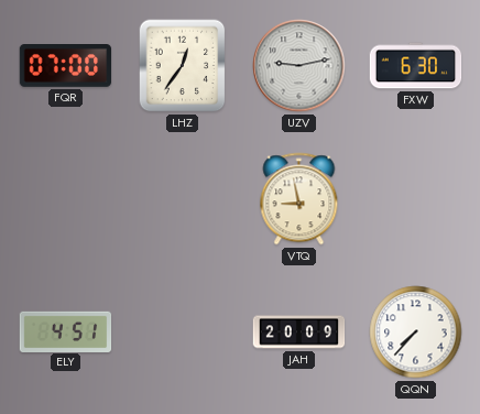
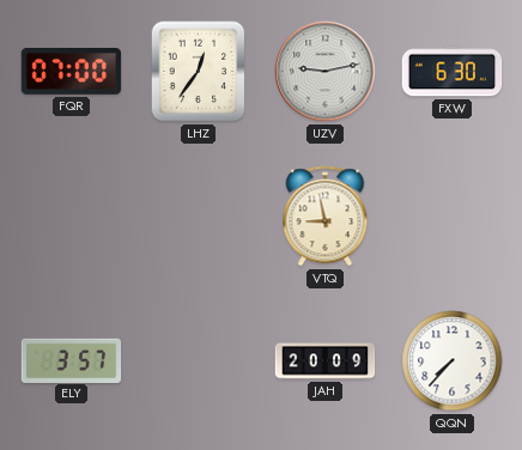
ELY: 4:51 -> 3:57 (72, 360)
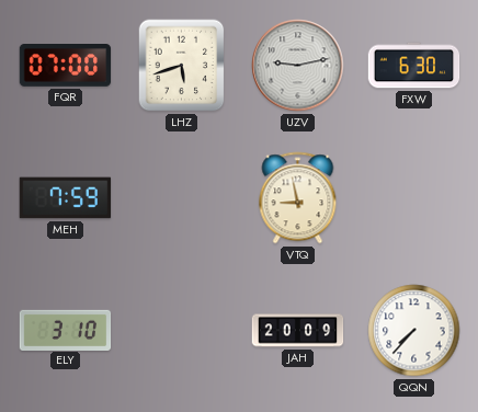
LHZ: 12:36 -> 5:42 (182, 66)
MEH: none -> 7:59 (66, 198)
ELY: 3:57 -> 3:10 (66, 330)
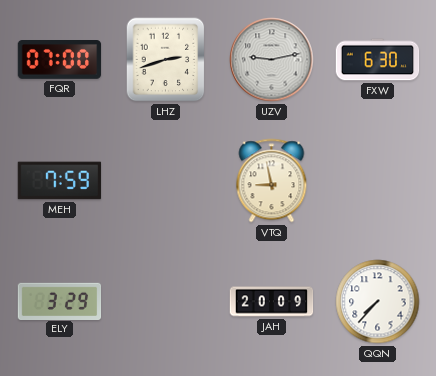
LHZ: 5:42 -> 2:42 (166, 60)
ELY: 3:10 -> 3:29 (60, 301)
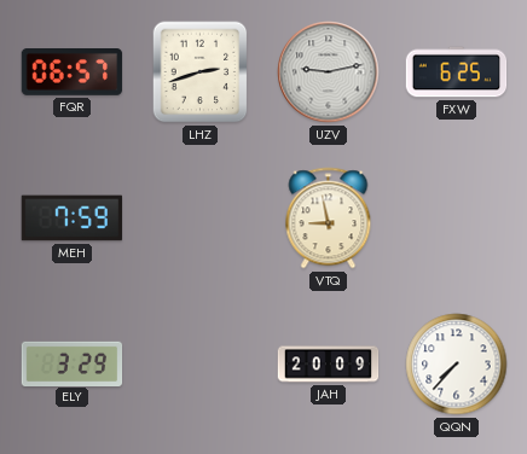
FQR: 07:00 -> 06:57 (73, 72)
FXW: 6:30 -> 6:25 (457, 72)
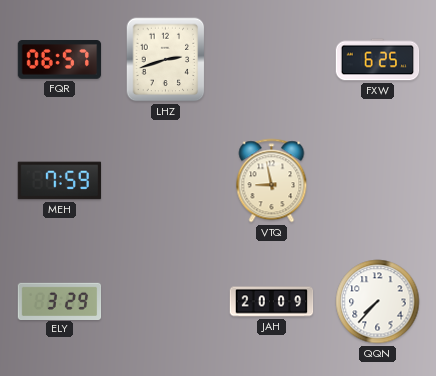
UZV: 9:13 -> none (329, 72)
